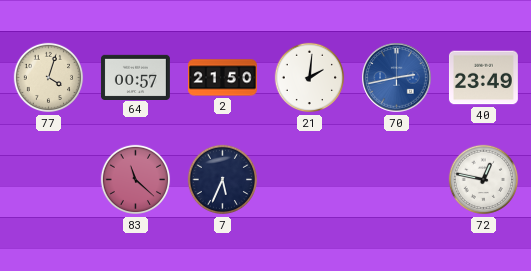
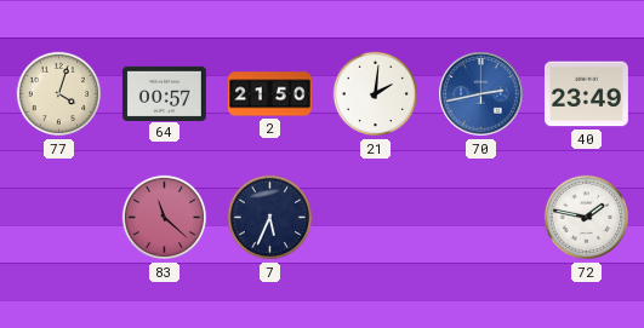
72: 12:47 -> 1:47 (587, 218)
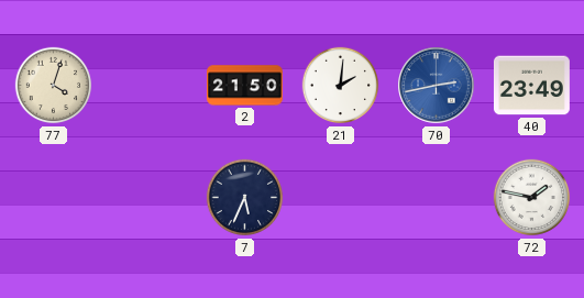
64: 00:57 -> none (164, 93)
83: 11:22 -> none (165, 218)
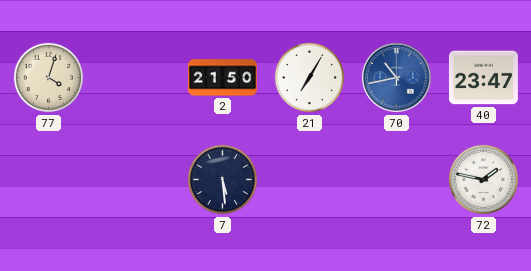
21: 2:01 -> 7:05 (310, 78)
70: 2:43 -> 10:43 (397, 78)
40: 23:49 -> 23:47 (483, 78)
7: 5:34 -> 5:29 (223, 180)
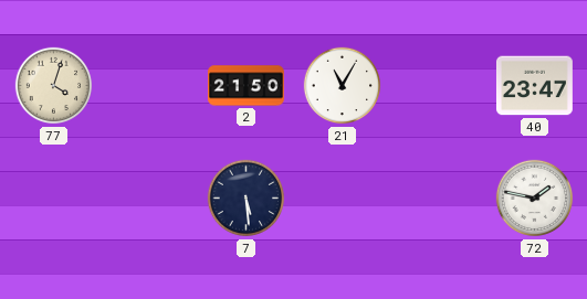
21: 7:05 -> 11:05 (343, 86)
70: 10:43 -> none (397, 78)
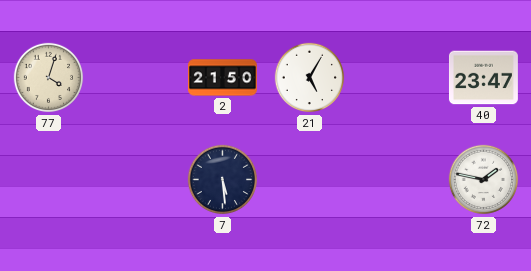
21: 11:05 -> 5:05 (310, 78)
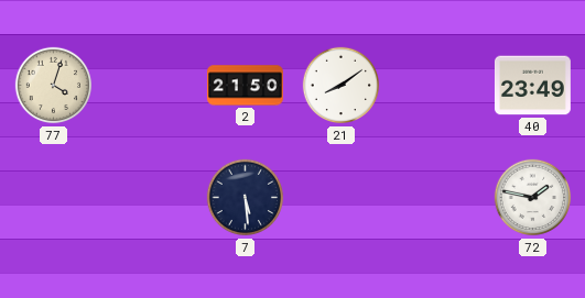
21: 5:05 -> 8:09 (342, 86)
40: 23:47 -> 23:49 (532, 86)
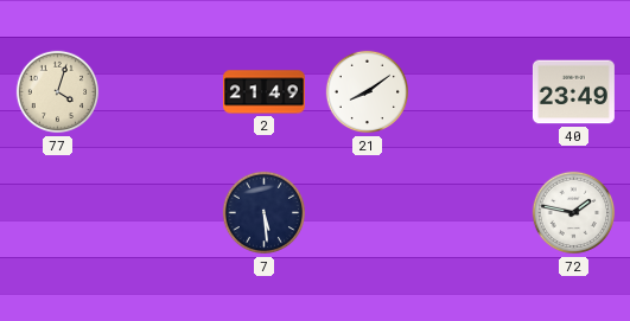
2: 21:50 -> 21:49 (263, 92)
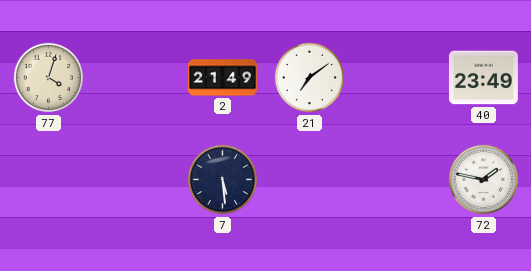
21: 8:09 -> 7:09 (310, 78)
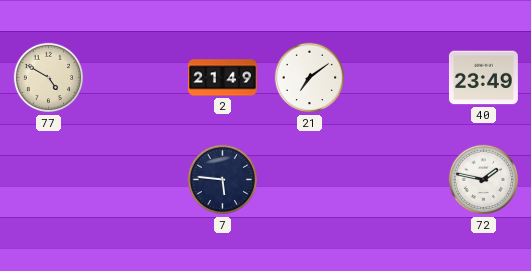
77: 4:03 -> 4:50 (49, 78)
7: 5:29 -> 5:46 (223, 180)
